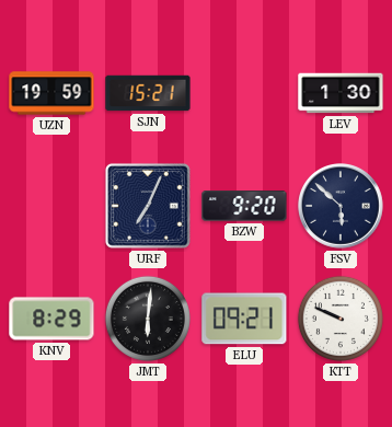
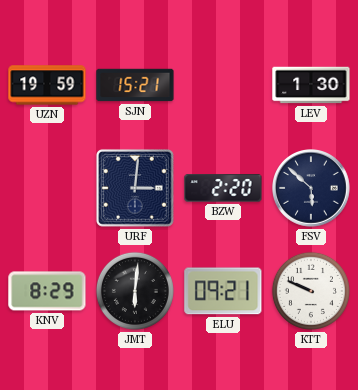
URF: 7:04 -> 3:01 (135, 188)
BZW: 9:20 -> 2:20 (223, 188)
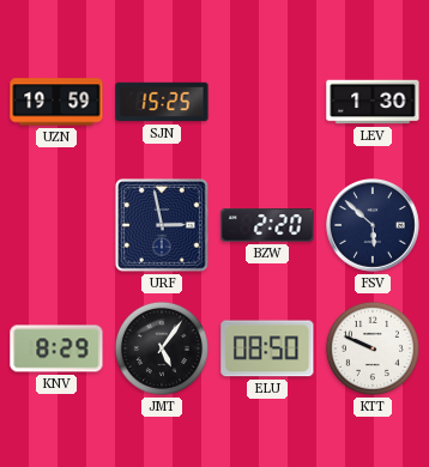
SJN: 15:21 -> 15:25 (162, 102)
URF: 3:01 -> 2:58 (162, 225)
JMT: 6:01 -> 5:06 (162, 348)
ELU: 09:21 -> 08:50 (267, 348)
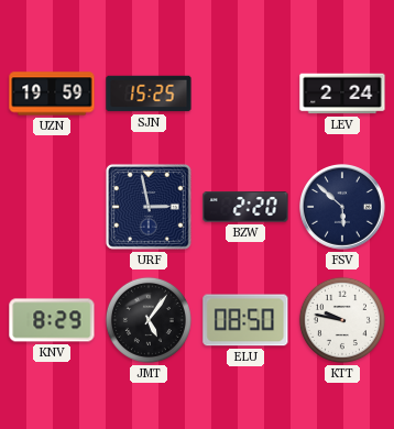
LEV: 1:30 -> 2:24 (342, 94)
KTT: 9:49 -> 9:47 (342, 320)
